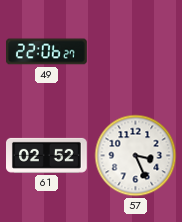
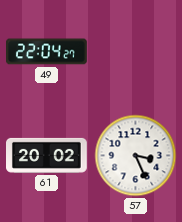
49: 22:06 -> 22:04 (47, 52)
61: 02:52 -> 20:02 (47, 155)
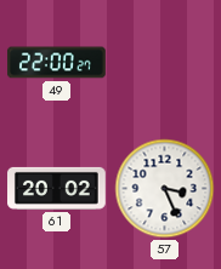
49: 22:04 -> 22:00 (57, 63)
